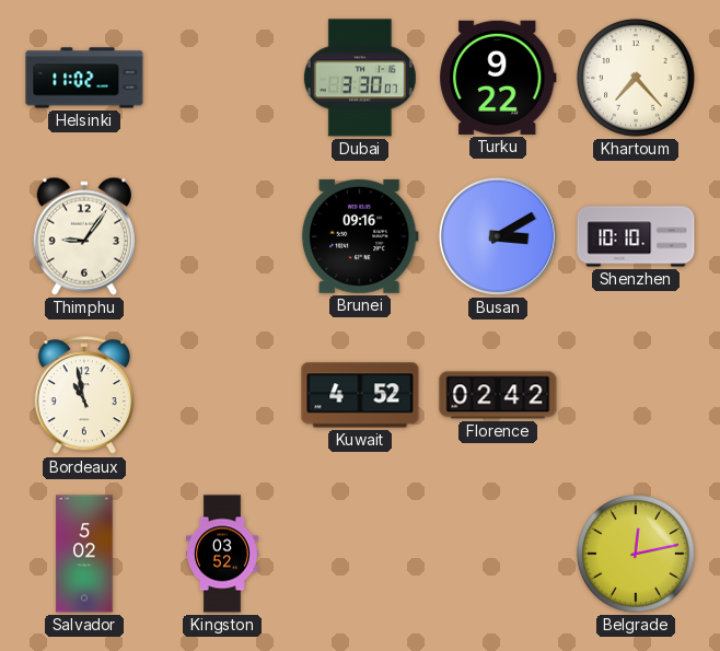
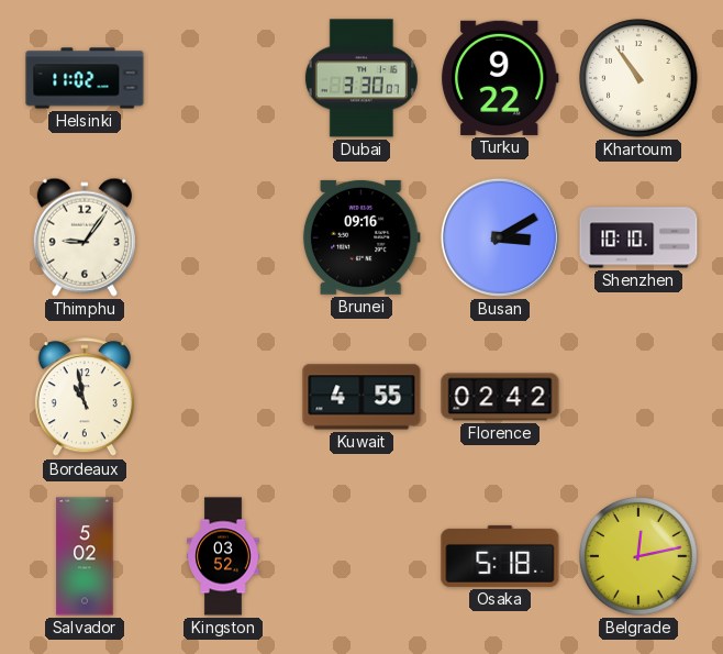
Khartoum: 7:23 -> 10:54 (638, 78)
Kuwait: 4:52 -> 4:55 (361, 397)
Osaka: none -> 5:18 (500, 556)
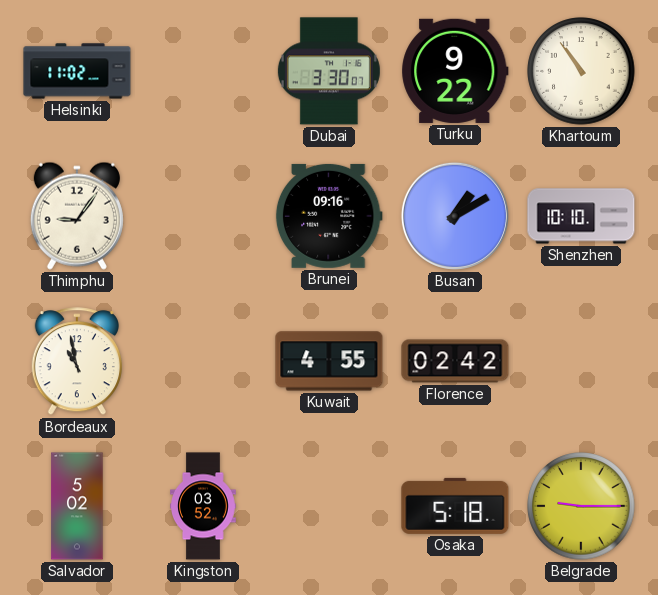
Busan: 3:10 -> 1:10 (455, 216)
Belgrade: 12:13 -> 9:15 (581, 506)
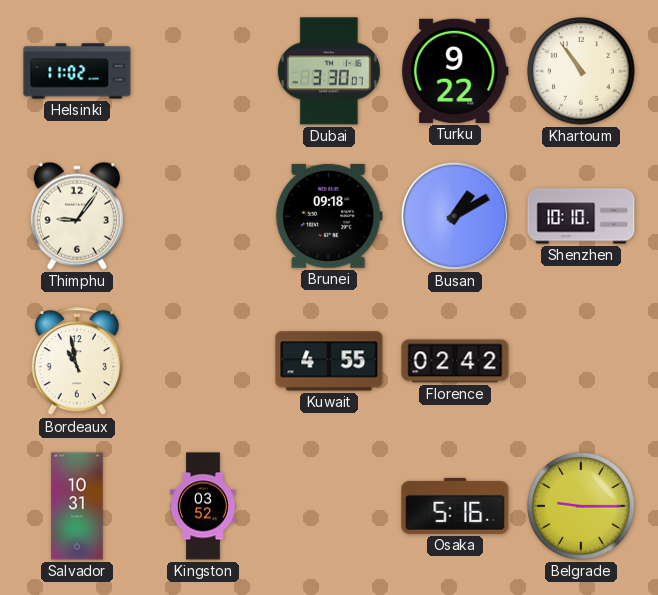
Brunei: 09:16 -> 09:18 (329, 216)
Salvador: 5:02 -> 10:31 (77, 506)
Osaka: 5:18 -> 5:16 (455, 506)
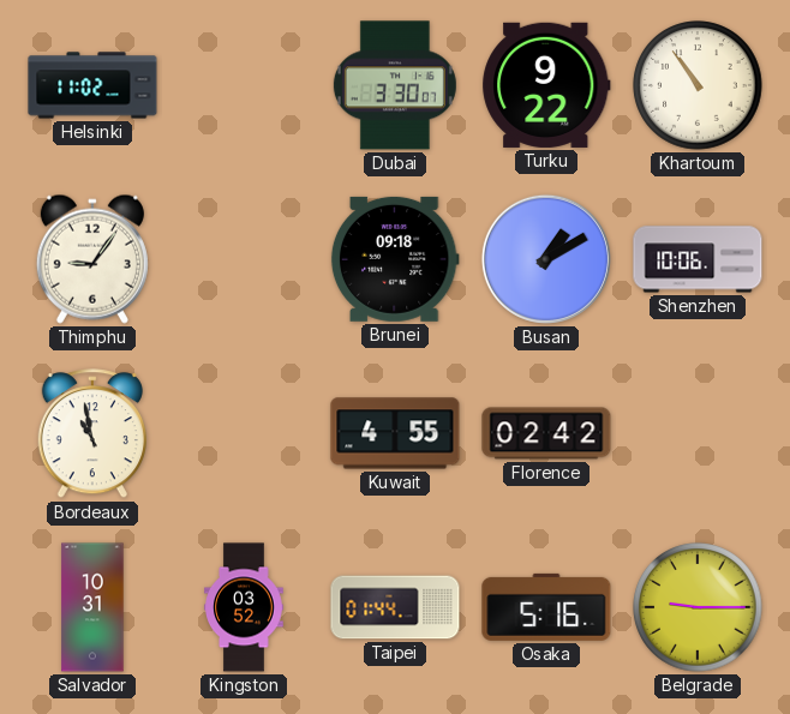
Shenzhen: 10:10 -> 10:06 (698, 259)
Taipei: none -> 01:44 (395, 607)
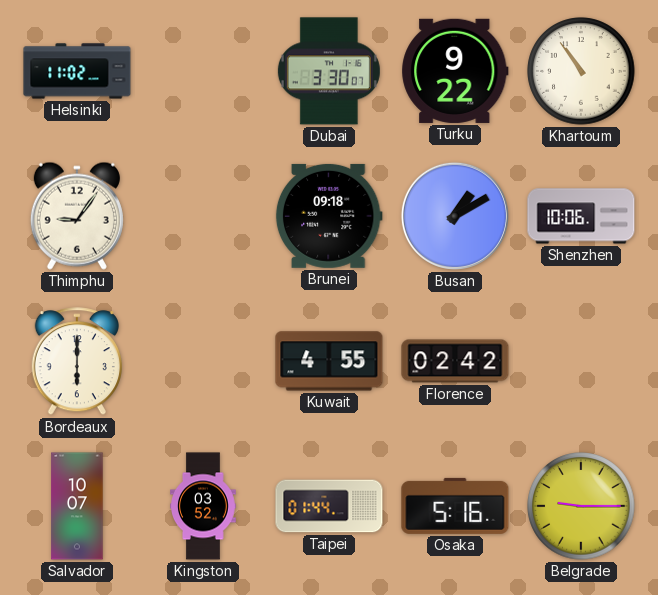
Bordeaux: 10:58 -> 6:00 (77, 362)
Salvador: 10:31 -> 10:07 (77, 506)
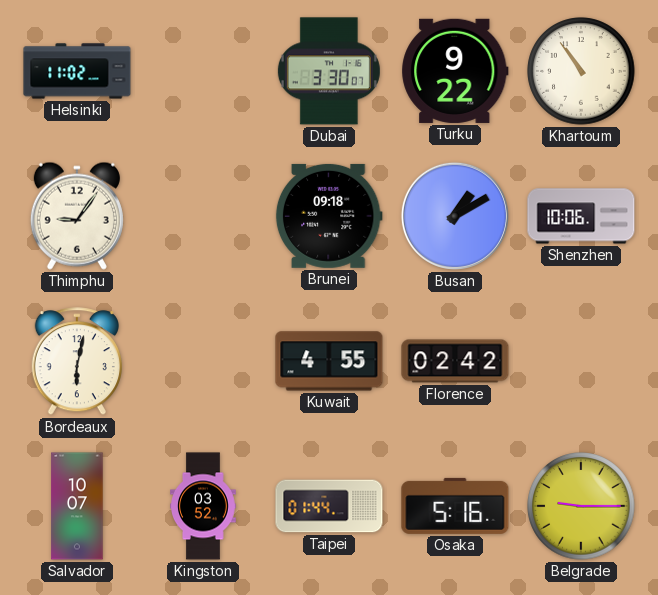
Bordeaux: 6:00 -> 6:02 (77, 362)
